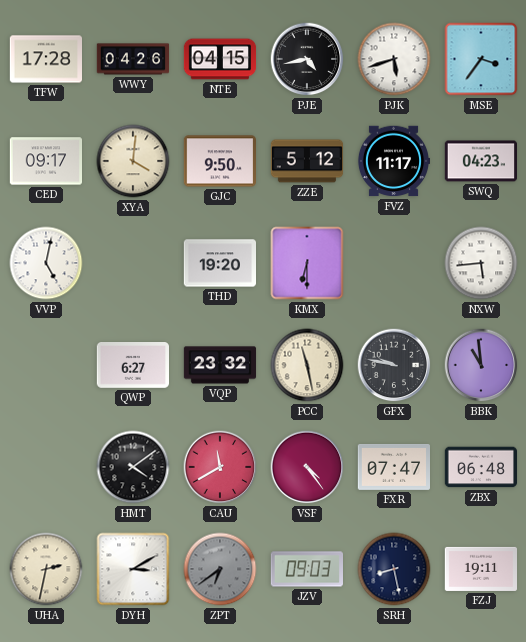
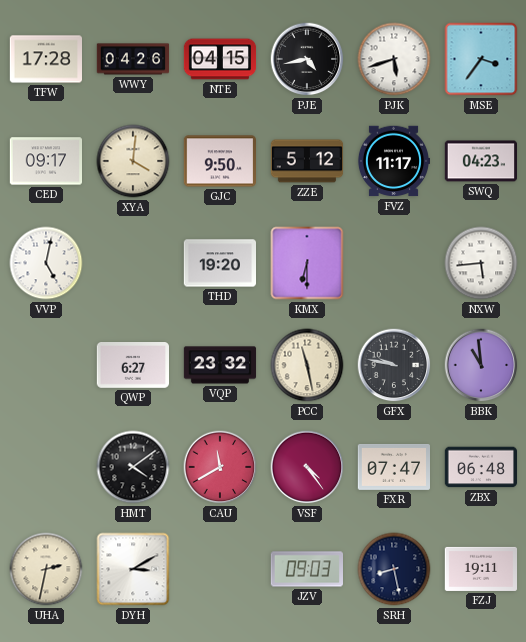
ZPT: 6:39 -> none (220, 569)
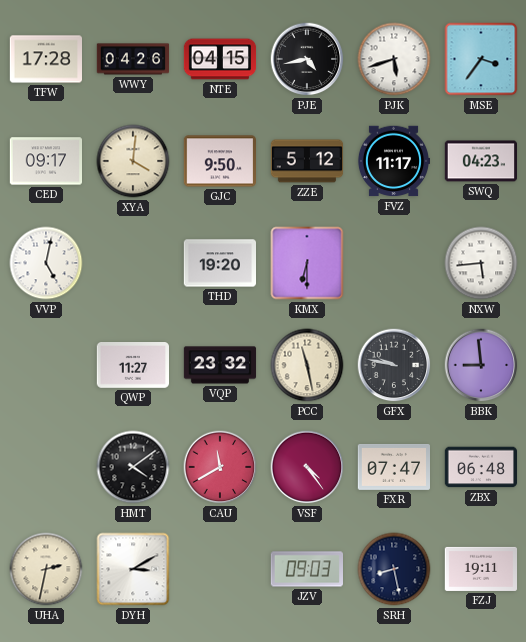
QWP: 6:27 -> 11:27 (132, 366)
BBK: 10:59 -> 8:59 (481, 365)
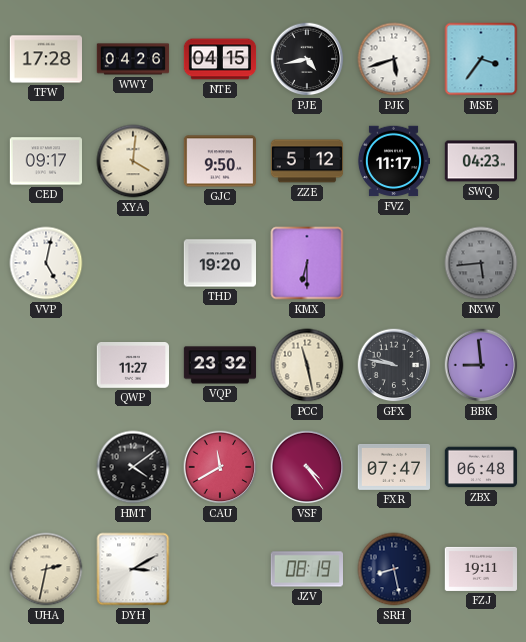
NXW dial: white -> grey (481, 263)
JZV: 09:03 -> 08:19 (306, 569)
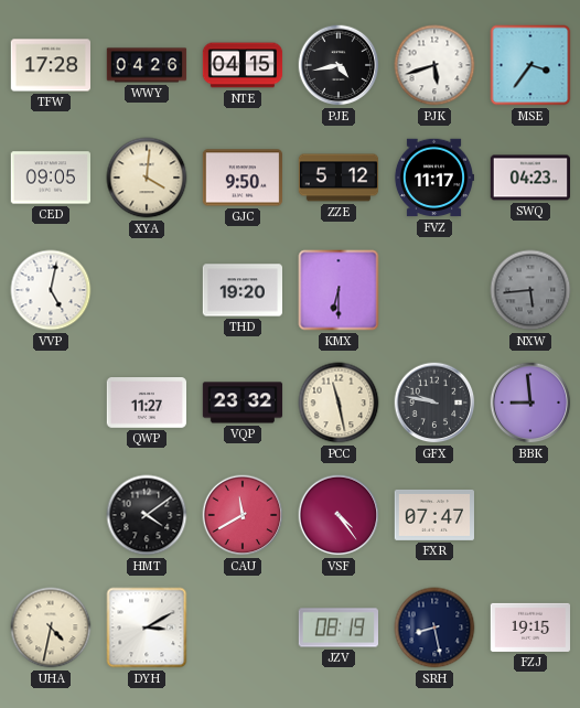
CED: 09:17 -> 09:05 (50, 178)
ZBX: 06:48 -> none (481, 467)
UHA: 2:32 -> 4:32 (51, 627)
FZJ: 19:11 -> 19:15 (530, 627)
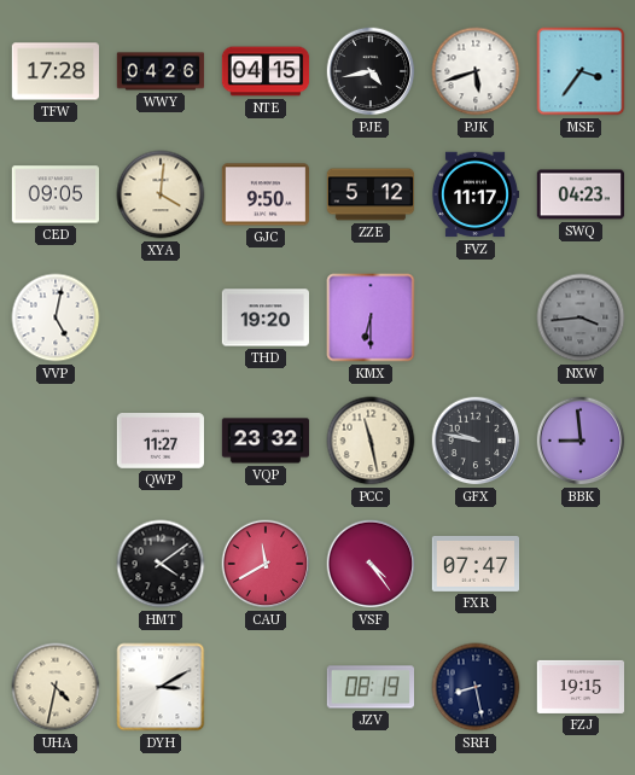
NXW: 5:44 -> 3:44 (581, 317)
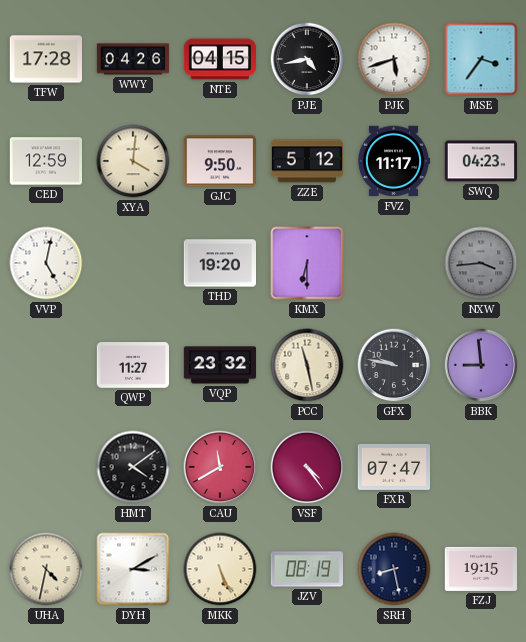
CED: 09:05 -> 12:59 (45, 161)
MKK: none -> 5:26 (220, 569)
